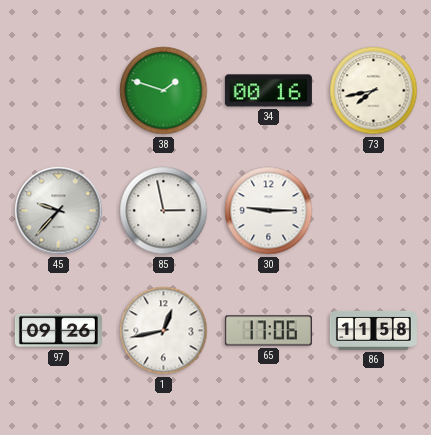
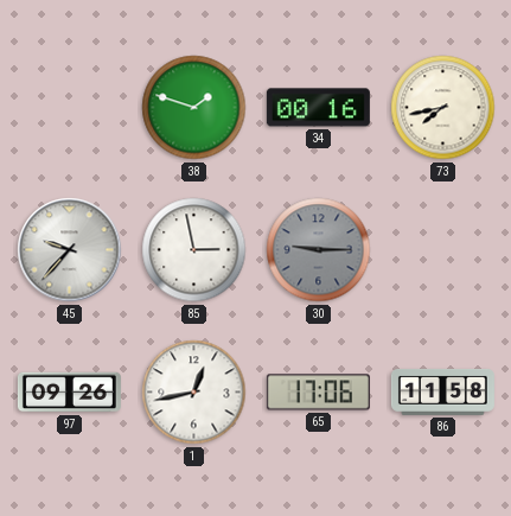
30 dial: white -> grey (319, 250)
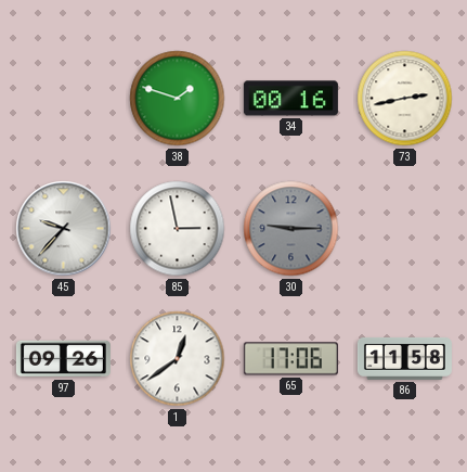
73: 7:43 -> 2:43 (405, 99)
1: 12:43 -> 12:39 (178, 359)
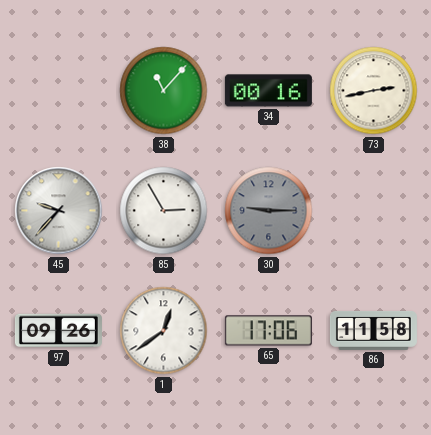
38: 1:48 -> 11:07 (164, 91)
85: 2:58 -> 2:55 (164, 211)
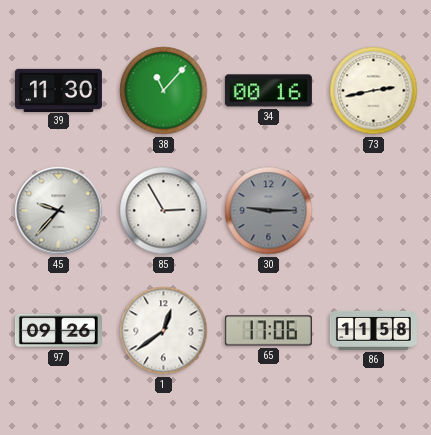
39: none -> 11:30 (58, 90)
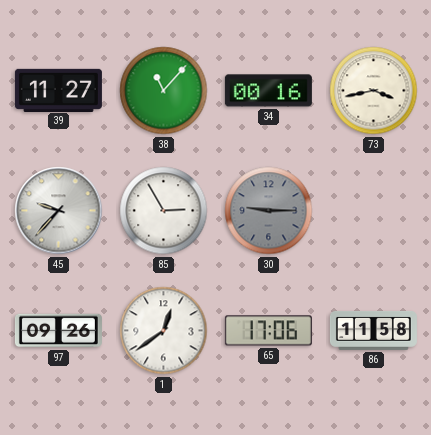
39: 11:30 -> 11:27 (58, 90)
73: 2:43 -> 3:43 (374, 91)
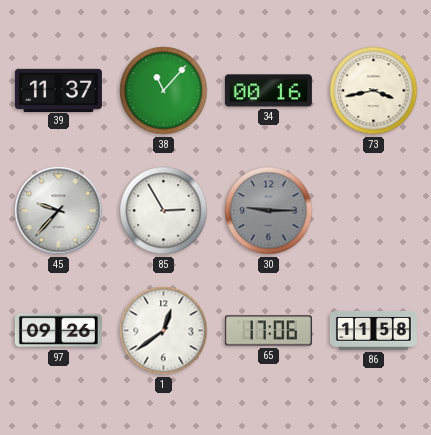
39: 11:27 -> 11:37 (58, 90)
